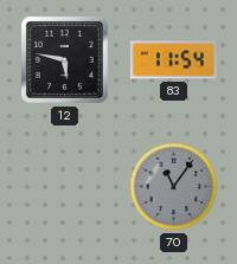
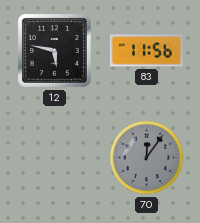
83: 11:54 -> 11:56 (146, 51)
70: 11:06 -> 12:06 (147, 158)
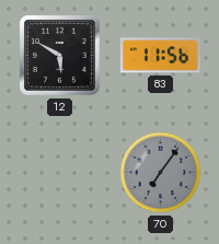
12: 5:47 -> 5:50 (59, 55)
70: 12:06 -> 7:06 (161, 173)
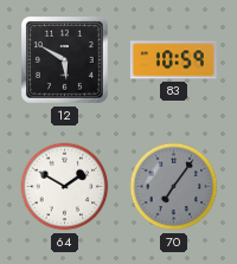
83: 11:56 -> 10:59 (173, 60)
64: none -> 1:50 (65, 187)
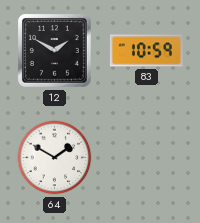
12: 5:50 -> 1:50 (54, 50)
70: 7:06 -> none (174, 187)
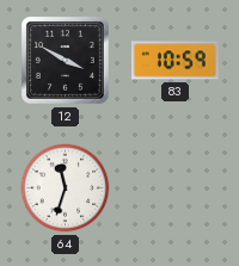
12: 1:50 -> 3:50 (65, 60)
64: 1:50 -> 11:33 (66, 188)
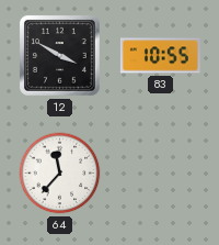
83: 10:59 -> 10:55 (160, 56)
64: 11:33 -> 11:37 (60, 174)
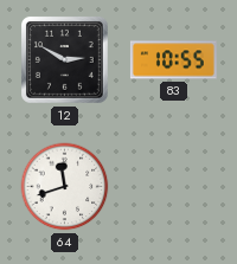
12: 3:50 -> 2:50 (64, 59)
64: 11:37 -> 11:42 (65, 187)
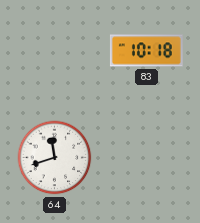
12: 2:50 -> none (64, 59)
83: 10:55 -> 10:18 (146, 51)
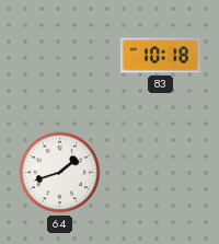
64: 11:42 -> 1:42 (60, 173)
